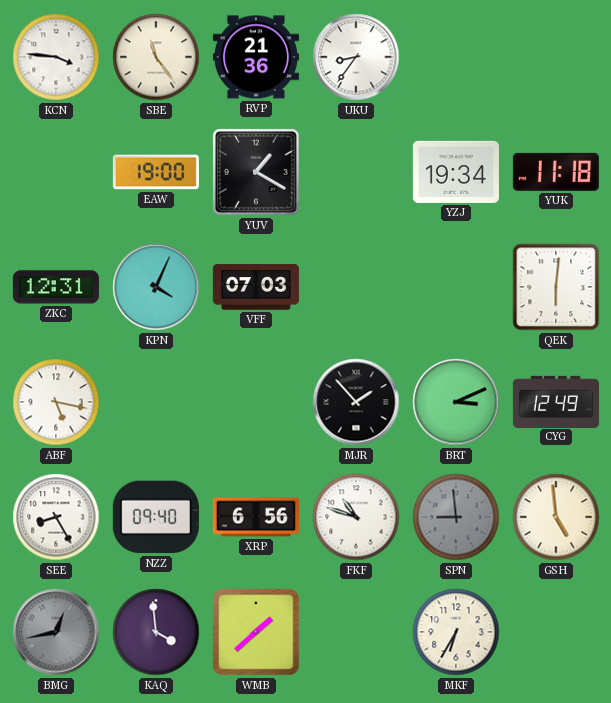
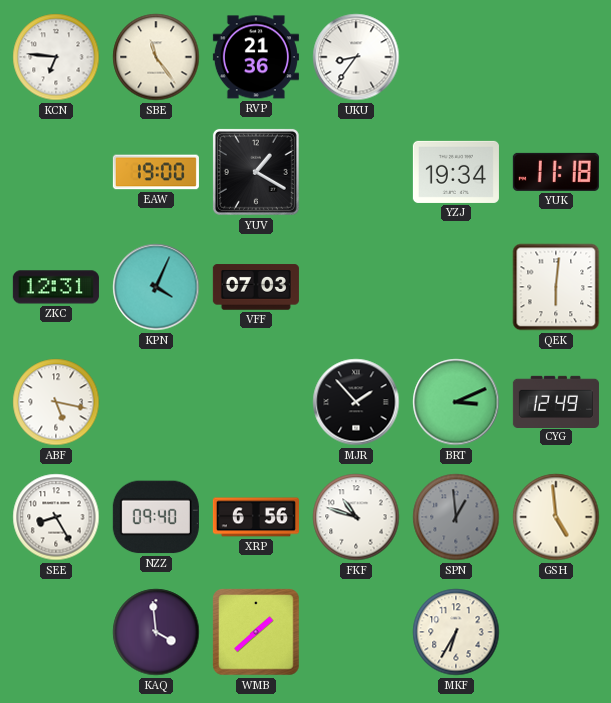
KCN: 3:46 -> 6:46 (56, 57)
SPN: 8:59 -> 12:59 (456, 517)
BMG: 12:43 -> none (56, 632)
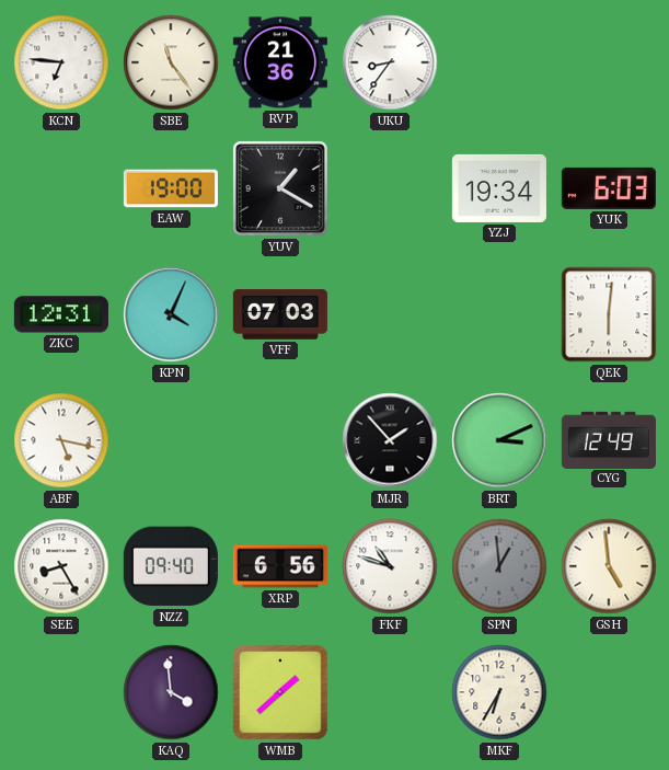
YUK: 11:18 -> 6:03 (609, 188)
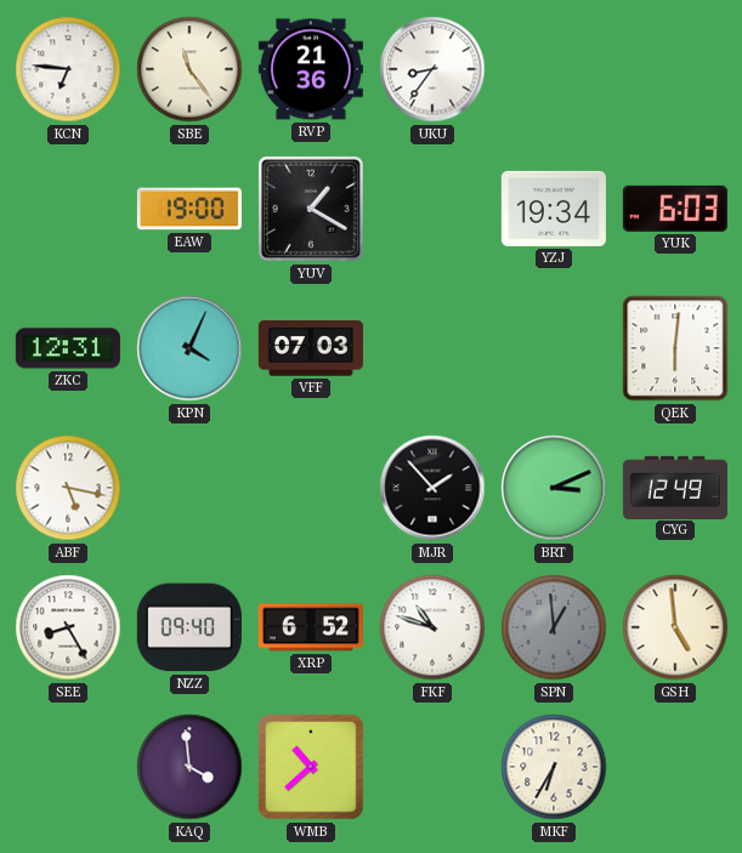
XRP: 6:56 -> 6:52 (311, 627)
WMB: 1:38 -> 10:38 (311, 767)
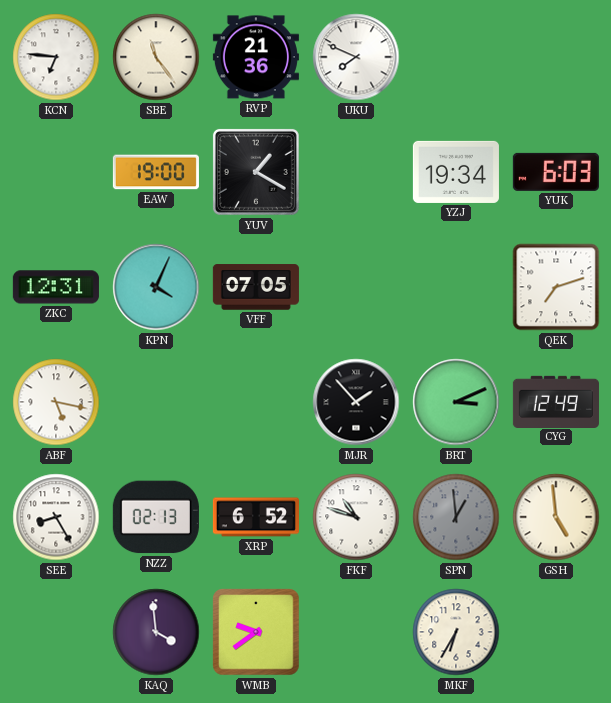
UKU: 8:36 -> 7:49 (356, 57)
VFF: 07:03 -> 07:05 (256, 287)
QEK: 6:01 -> 7:12 (556, 287)
NZZ: 09:40 -> 02:13 (156, 517)
WMB: 10:38 -> 9:39 (256, 632)
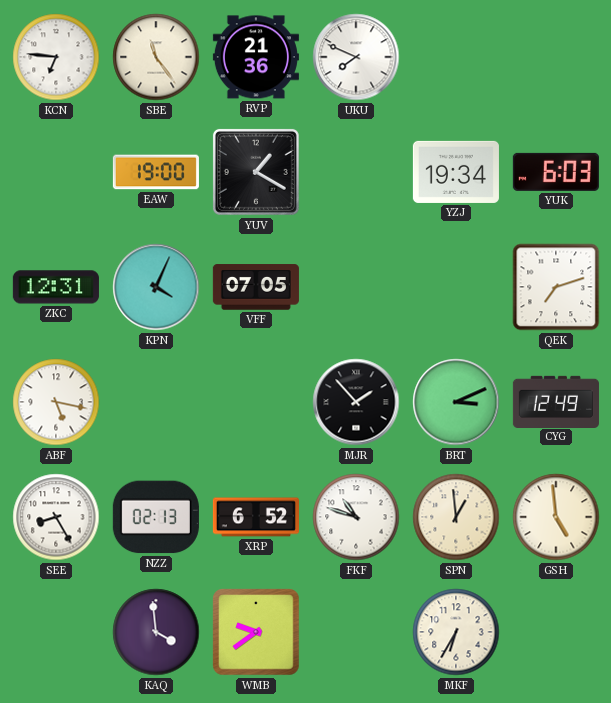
SPN dial: grey -> cream (456, 517)
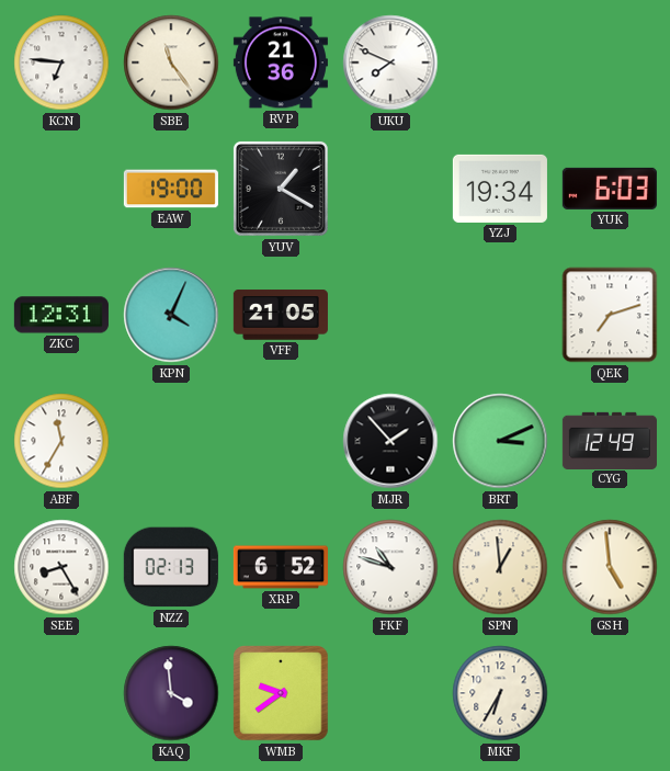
VFF: 07:05 -> 21:05 (281, 315)
ABF: 5:17 -> 11:35 (61, 441)
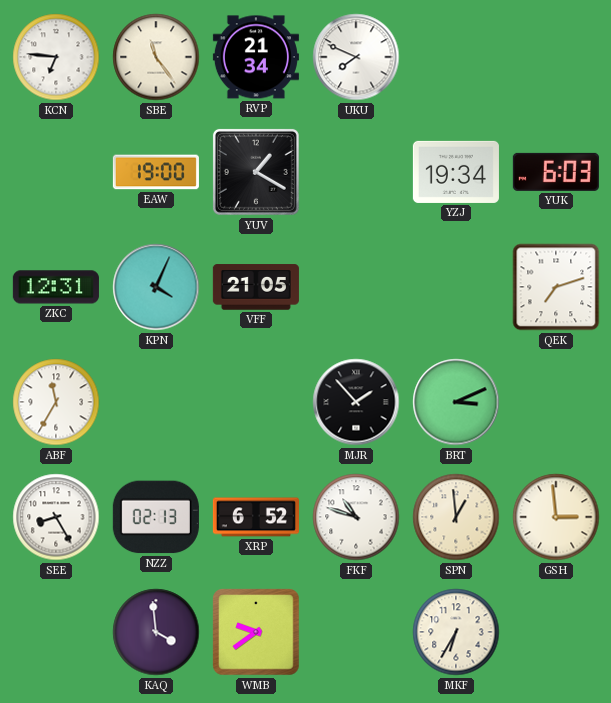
RVP: 21:36 -> 21:34 (256, 57)
CYG: 12:49 -> none (610, 440)
GSH: 4:59 -> 2:59 (556, 517)
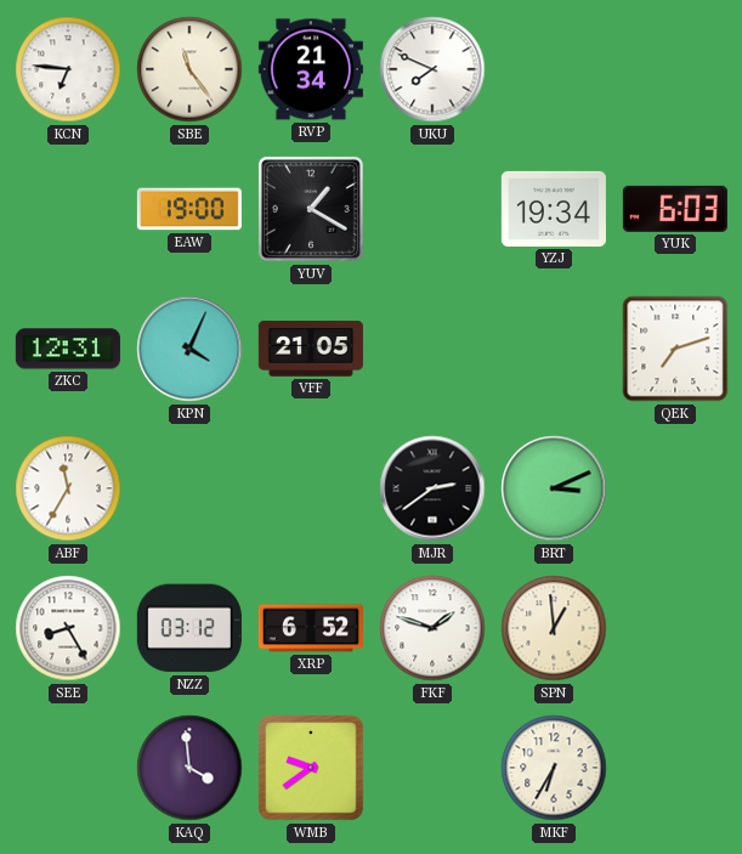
MJR: 1:53 -> 2:39 (432, 488)
NZZ: 02:13 -> 03:12 (189, 628)
FKF: 10:48 -> 1:48 (432, 628)
GSH: 2:59 -> none (556, 517)
